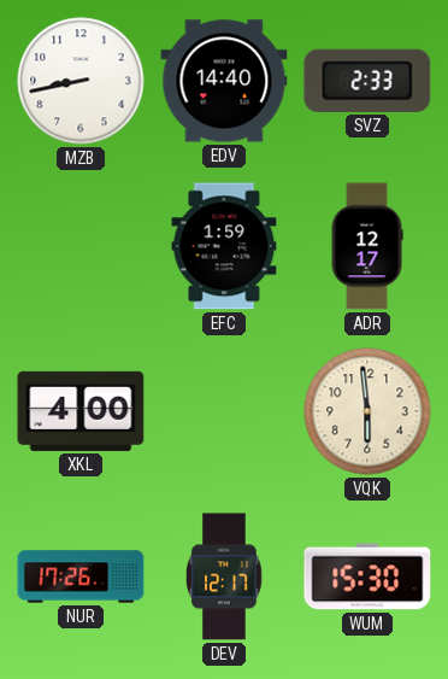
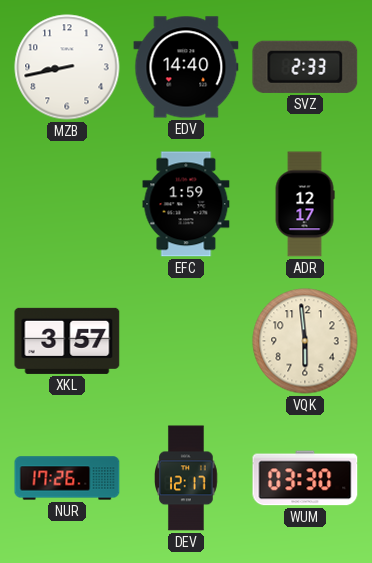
XKL: 4:00 -> 3:57 (67, 341)
WUM: 15:30 -> 03:30 (305, 478)
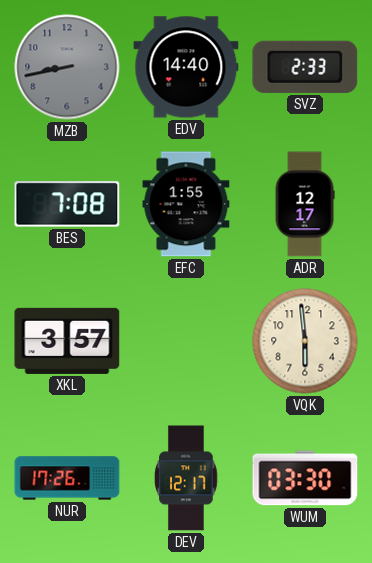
MZB dial: white -> grey (67, 67)
BES: none -> 7:08 (67, 204)
EFC: 1:59 -> 1:55 (186, 204)
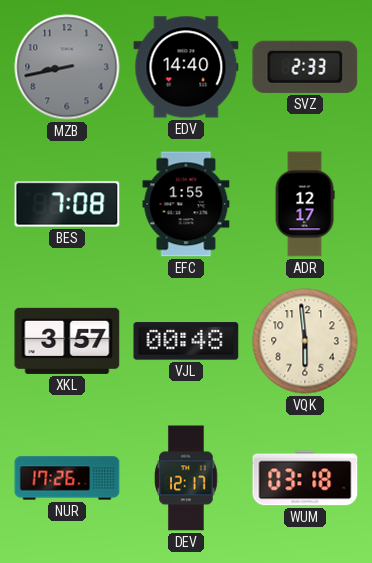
VJL: none -> 00:48 (186, 341)
WUM: 03:30 -> 03:18 (305, 478)
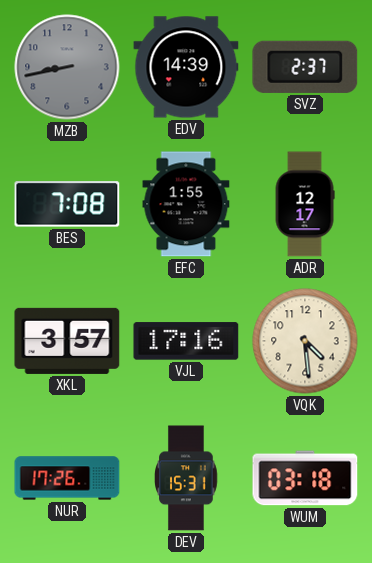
EDV: 14:40 -> 14:39 (186, 67)
SVZ: 2:33 -> 2:37 (305, 67)
VJL: 00:48 -> 17:16 (186, 341)
VQK: 5:59 -> 4:29 (305, 341)
DEV: 12:17 -> 15:31 (186, 478)
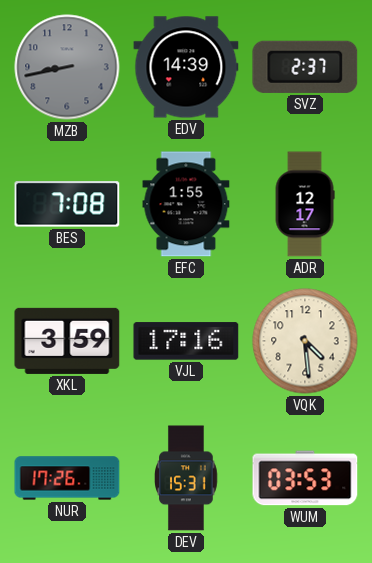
XKL: 3:57 -> 3:59 (67, 341)
WUM: 03:18 -> 03:53 (305, 478)
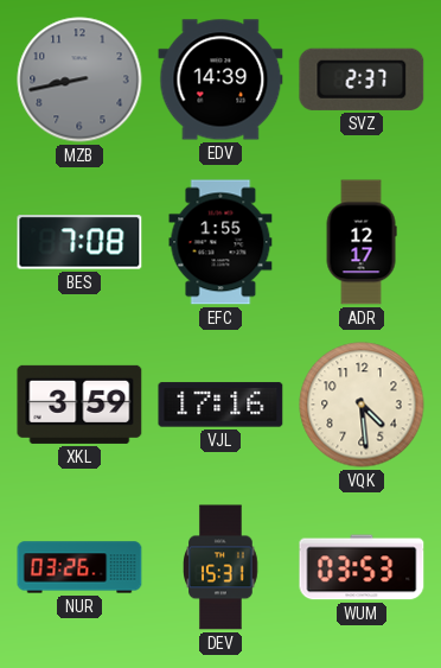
NUR: 17:26 -> 03:26 (79, 567)
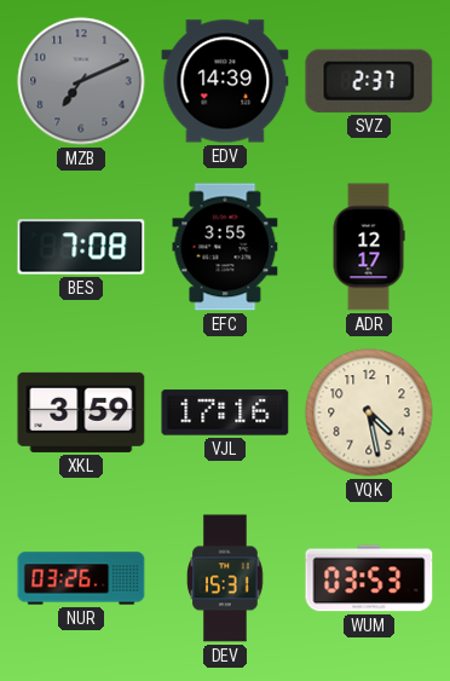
MZB: 8:43 -> 7:11 (81, 81)
EFC: 1:55 -> 3:55 (225, 247)
VQK: 4:29 -> 4:28 (369, 412)
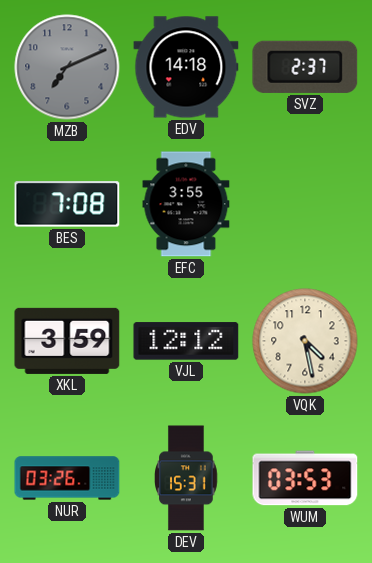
EDV: 14:39 -> 14:18 (186, 67)
ADR: 12:17 -> none (369, 247)
VJL: 17:16 -> 12:12 (186, 341)
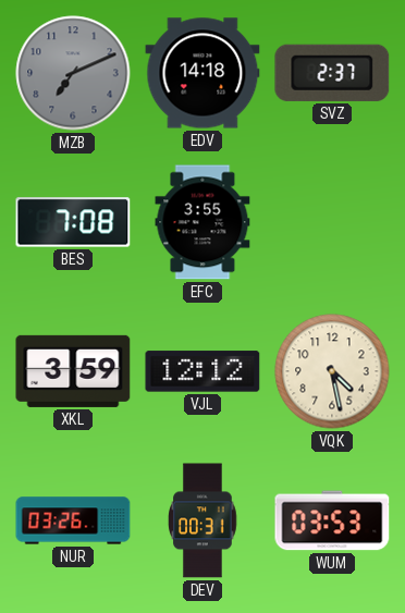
DEV: 15:31 -> 00:31 (202, 520)
